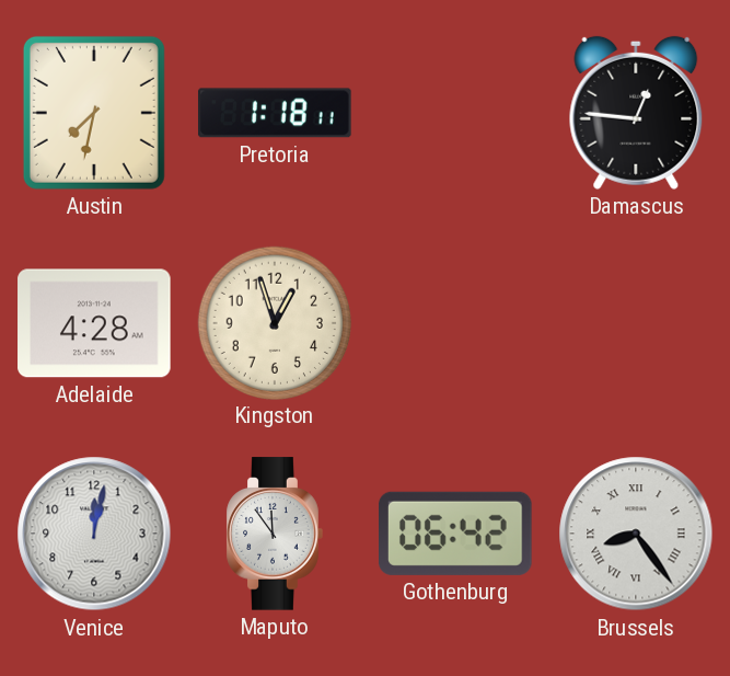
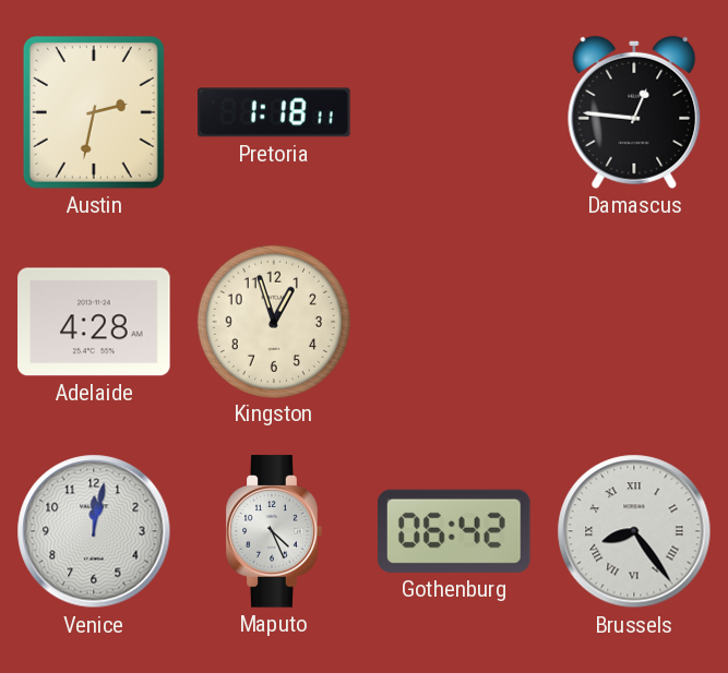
Austin: 7:32 -> 2:32 (94, 112)
Maputo: 11:54 -> 4:26 (274, 531)
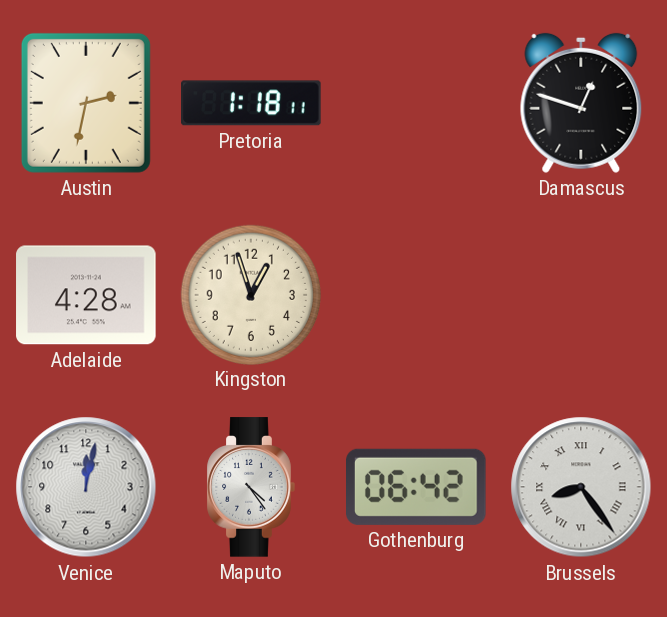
Damascus: 12:46 -> 12:48 (581, 103)
Maputo: 4:26 -> 4:24 (251, 487)
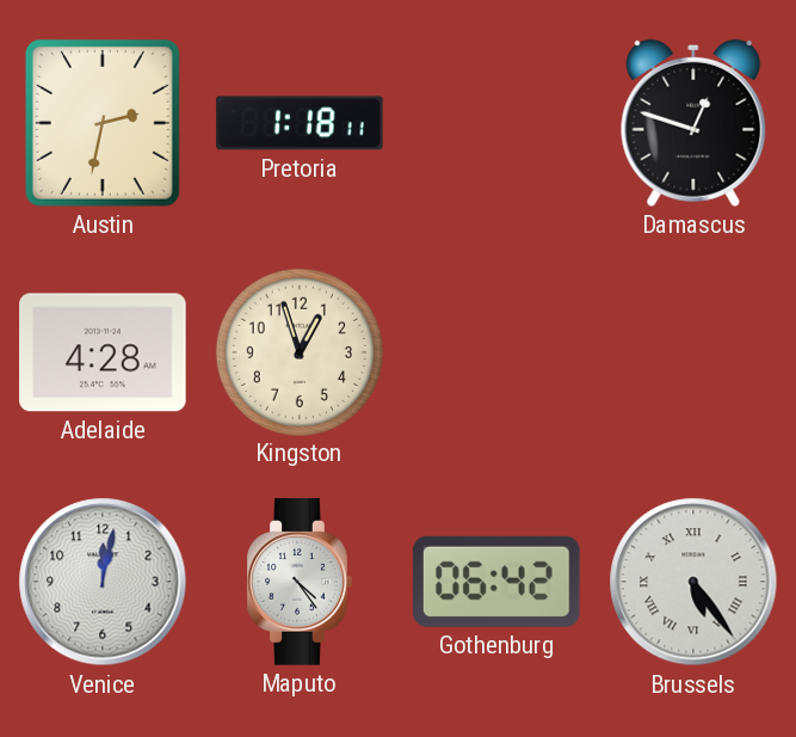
Brussels: 8:24 -> 5:24 (693, 582)
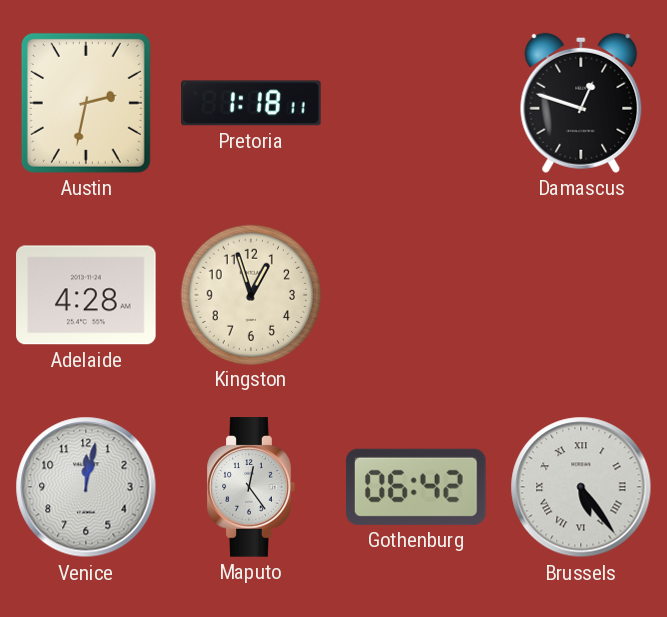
Maputo: 4:24 -> 12:24 (251, 487)
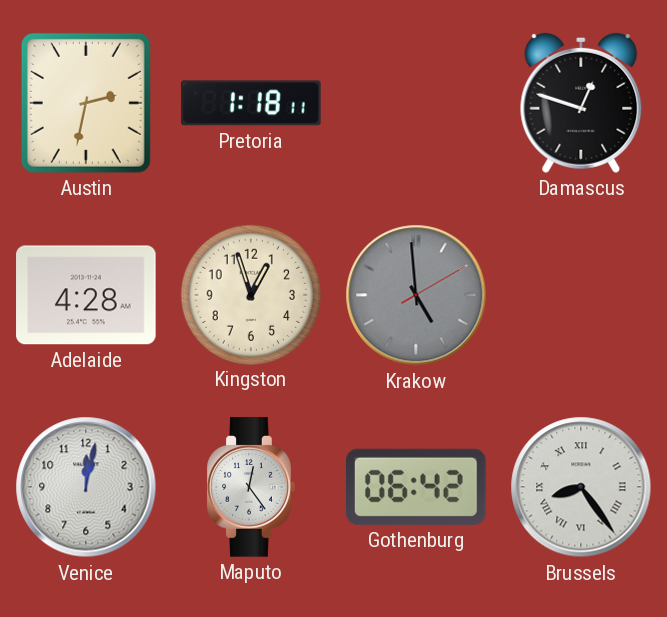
Krakow: none -> 4:59 (416, 295)
Brussels: 5:24 -> 8:24 (581, 487)
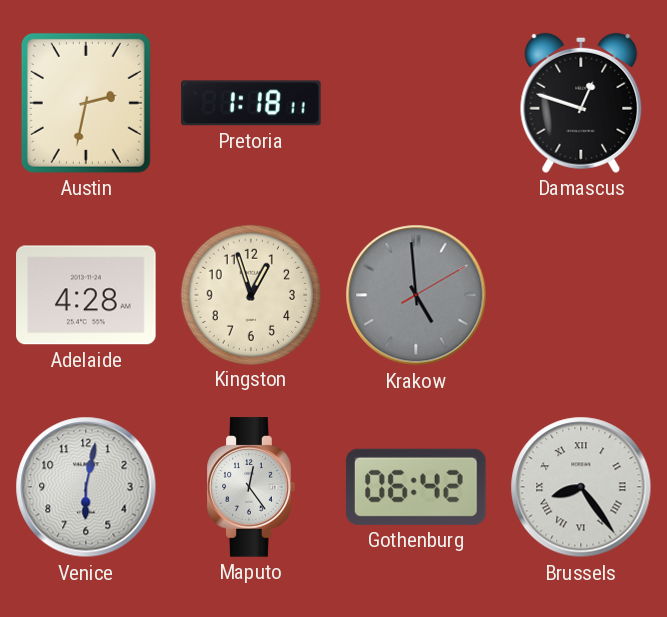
Venice: 12:02 -> 6:02 (86, 487)
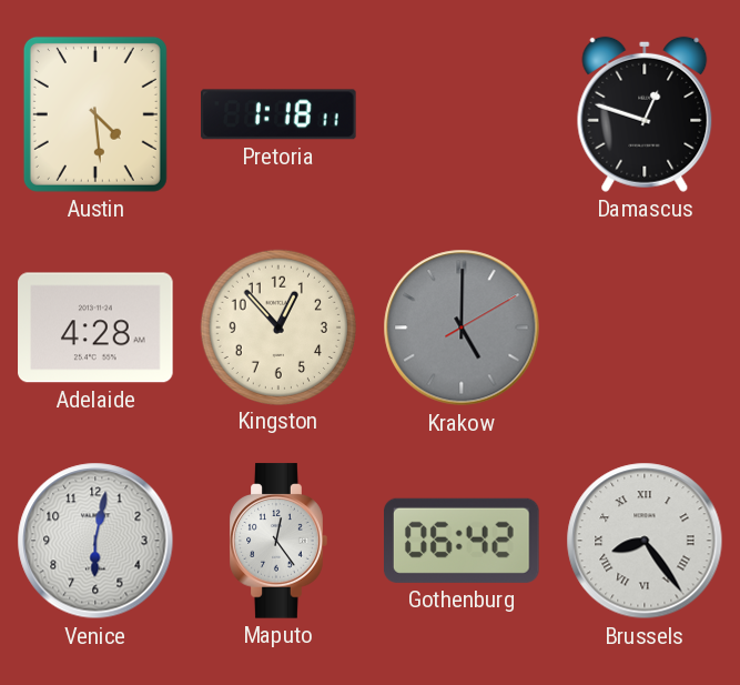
Austin: 2:32 -> 4:29 (95, 114)
Kingston: 12:57 -> 12:53 (277, 326)
Krakow: 4:59 -> 5:00 (462, 328)
